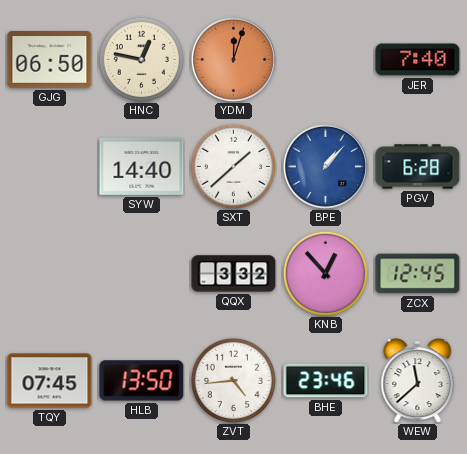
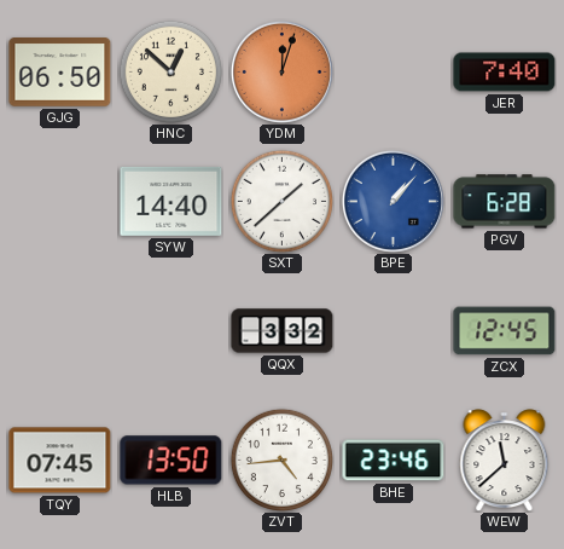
HNC: 12:47 -> 12:52 (170, 71)
KNB: 12:53 -> none (325, 273)
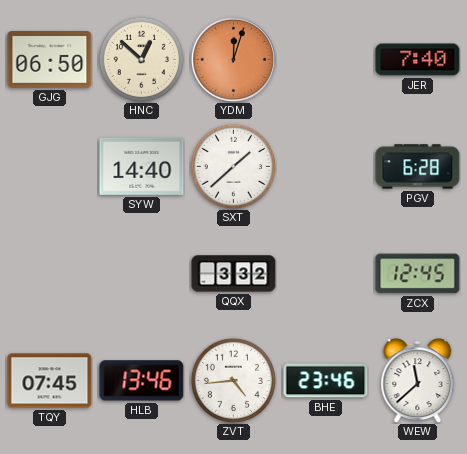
BPE: 1:07 -> none (393, 201)
HLB: 13:50 -> 13:46 (142, 381)
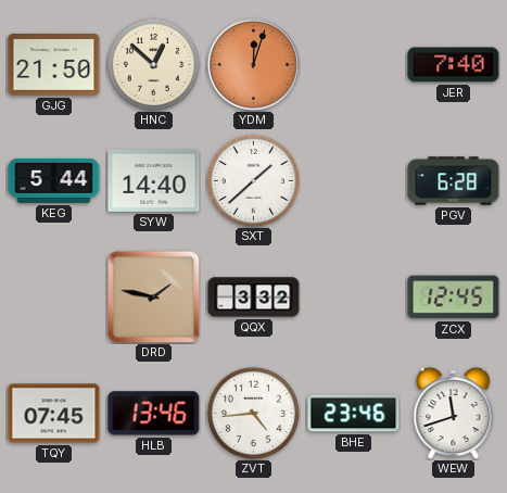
GJG: 06:50 -> 21:50 (54, 65)
KEG: none -> 5:44 (54, 180)
DRD: none -> 1:47 (153, 296)
WEW: 11:38 -> 11:42 (454, 413)
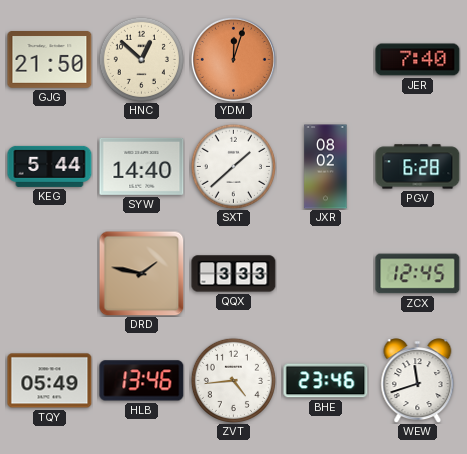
JXR: none -> 08:02 (326, 167)
QQX: 3:32 -> 3:33 (234, 274)
TQY: 07:45 -> 05:49 (50, 381)
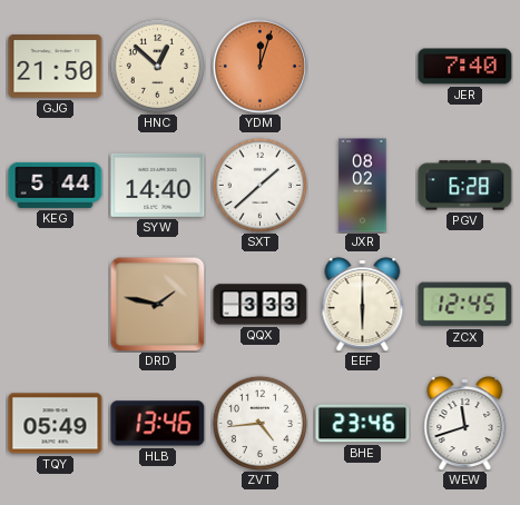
EEF: none -> 6:00 (363, 304)
